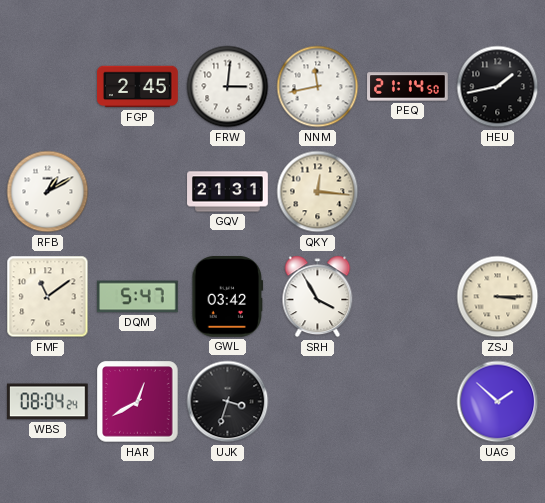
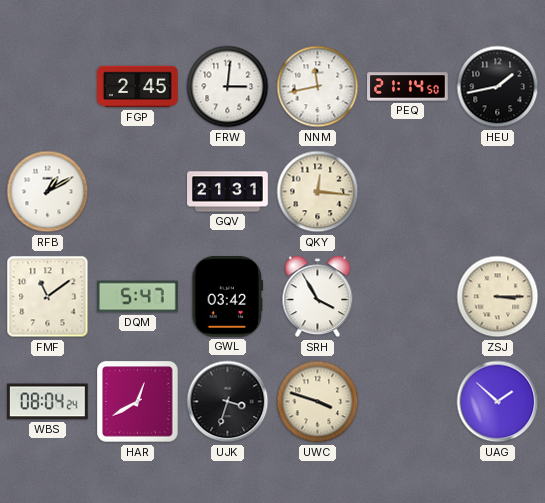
UWC: none -> 3:48 (318, 402)
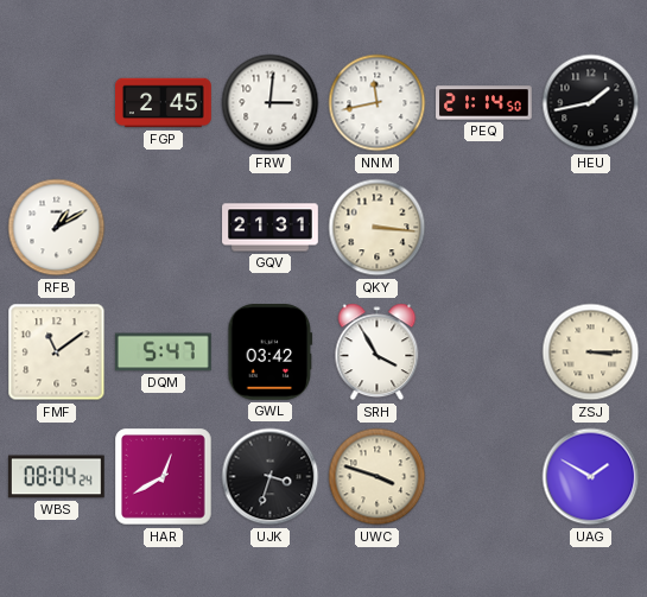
QKY: 12:16 -> 3:16 (378, 228)
UAG: 1:52 -> 1:50 (591, 477)
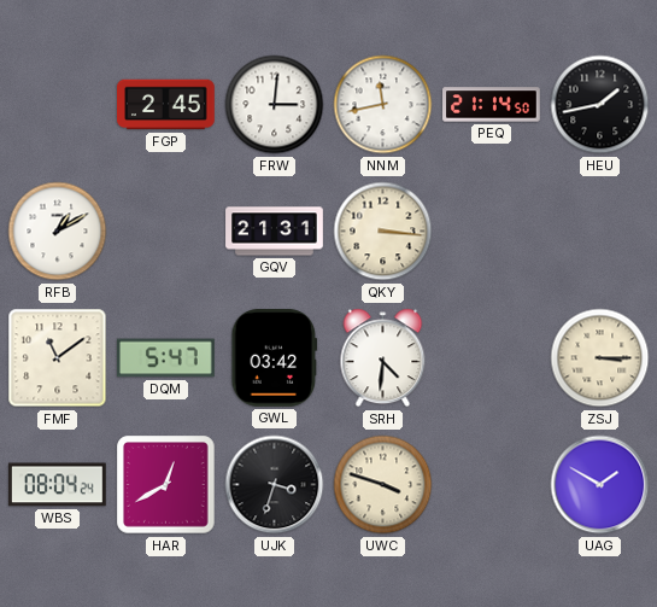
SRH: 3:55 -> 4:31 (383, 358)
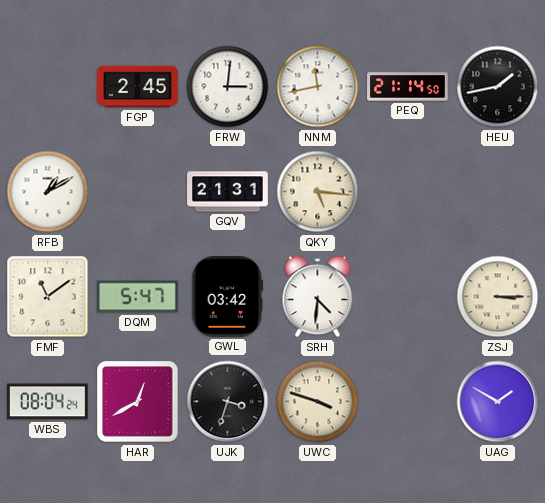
QKY: 3:16 -> 5:16 (318, 192)
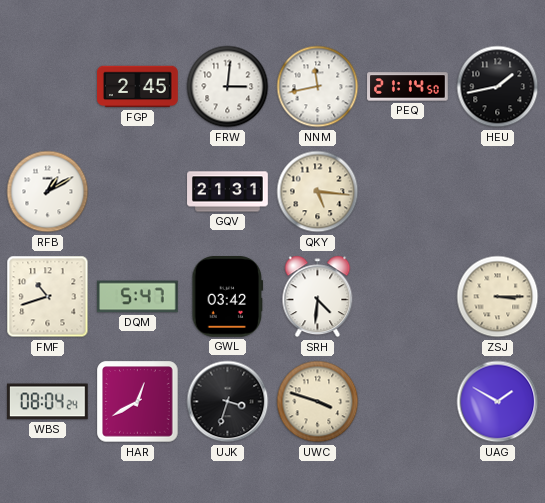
FMF: 11:09 -> 10:42 (48, 297)
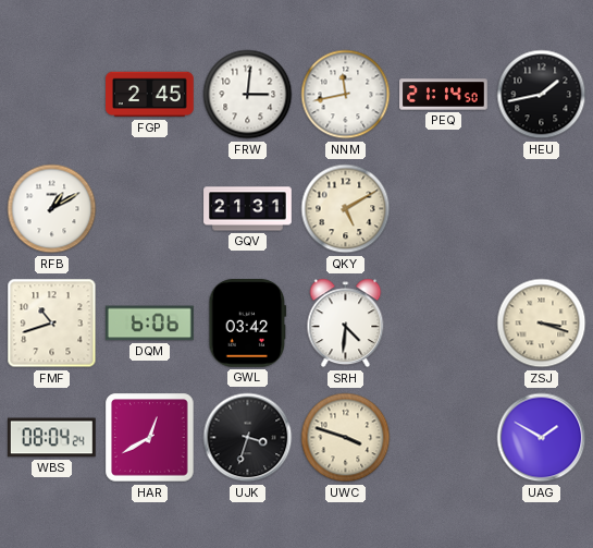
QKY: 5:16 -> 5:10 (346, 209)
DQM: 5:47 -> 6:06 (150, 324)
ZSJ: 3:15 -> 3:18 (542, 324)
